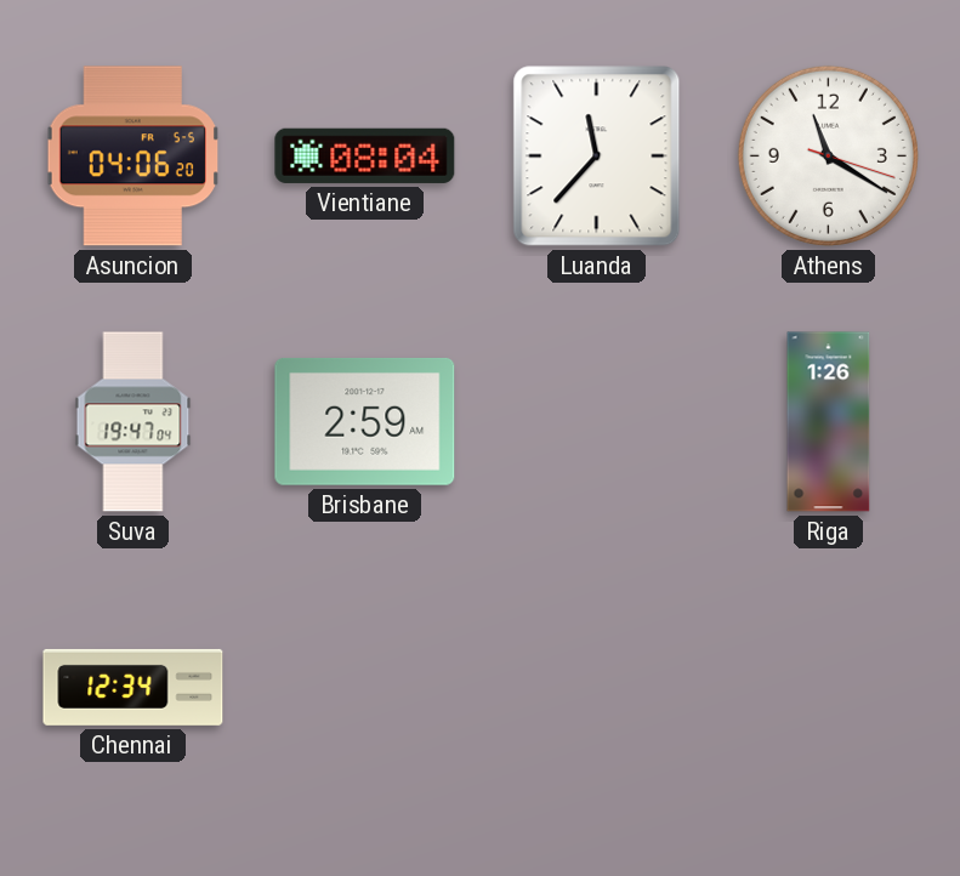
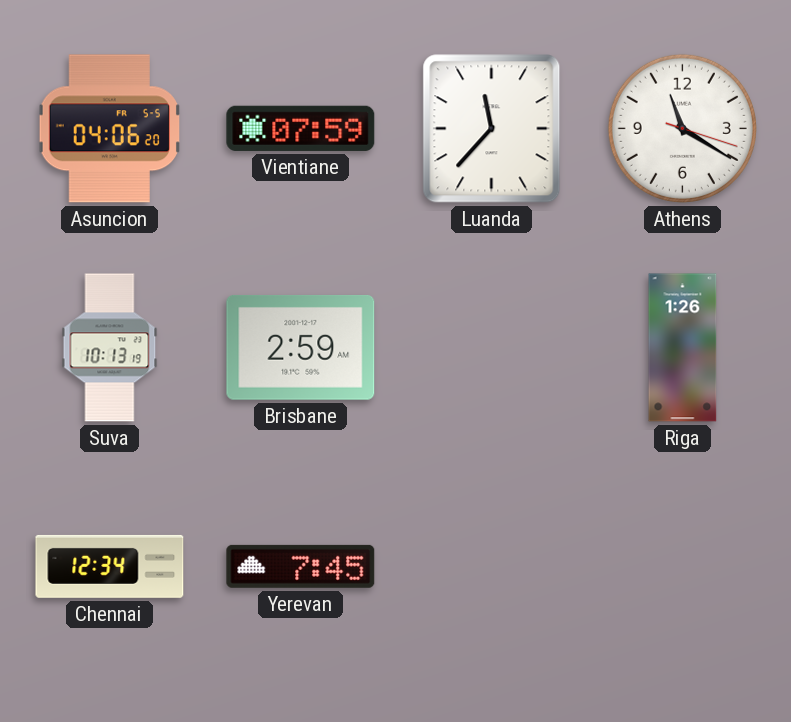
Vientiane: 08:04 -> 07:59 (301, 128)
Suva: 19:47 -> 10:13 (110, 348)
Yerevan: none -> 7:45 (301, 566)
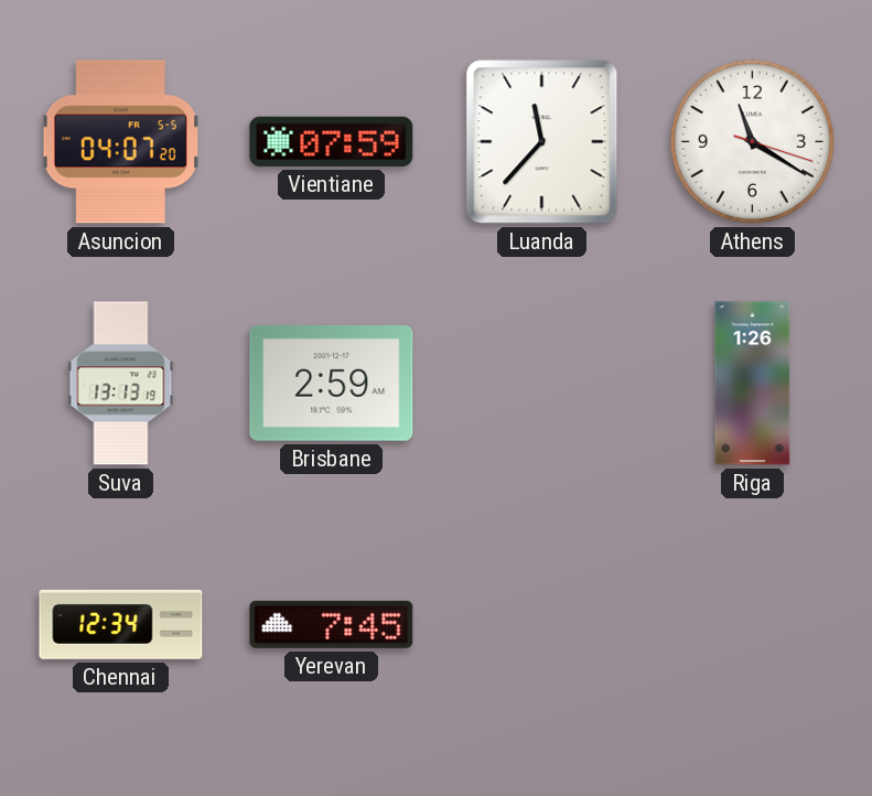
Asuncion: 04:06 -> 04:07 (120, 142)
Suva: 10:13 -> 13:13 (121, 384)
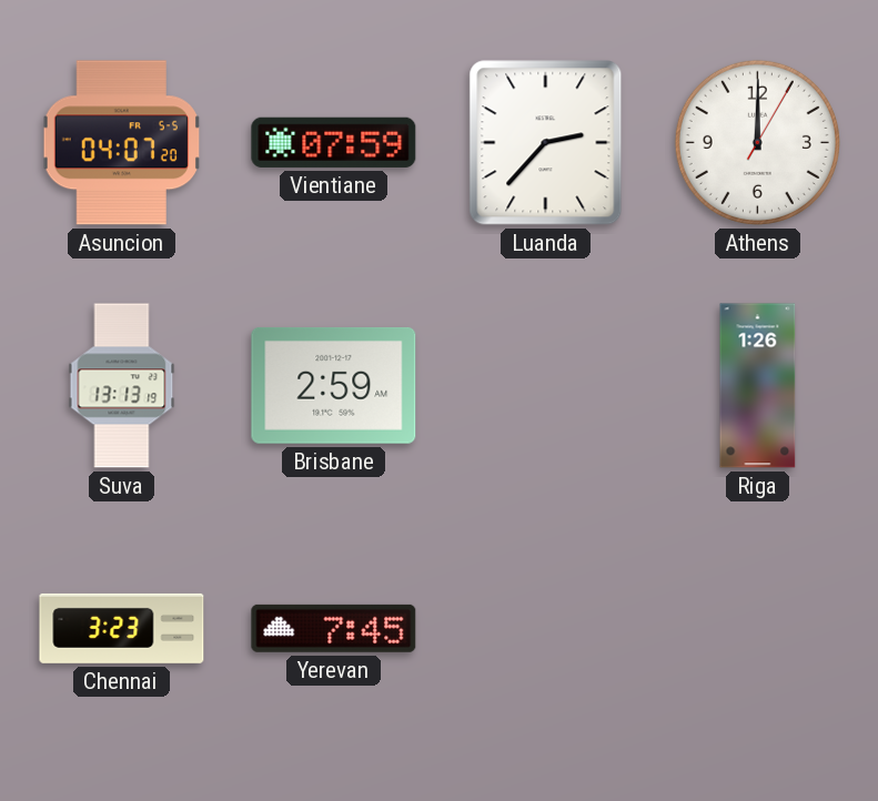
Luanda: 11:37 -> 2:37 (546, 143)
Athens: 11:20 -> 12:00 (757, 142)
Chennai: 12:34 -> 3:23 (122, 628)
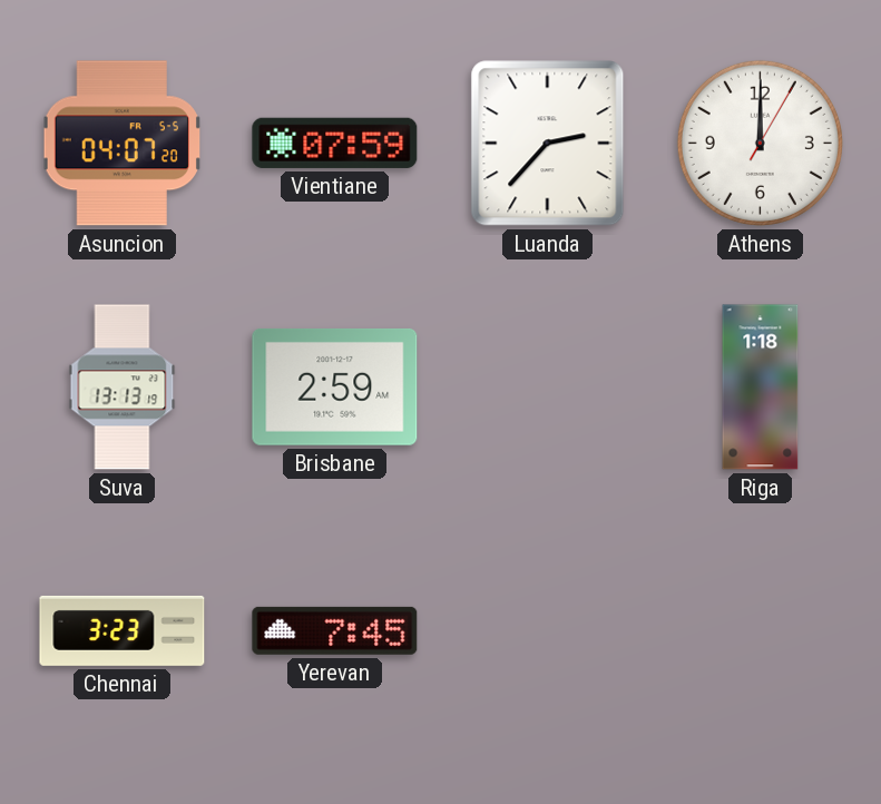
Riga: 1:26 -> 1:18 (761, 388)
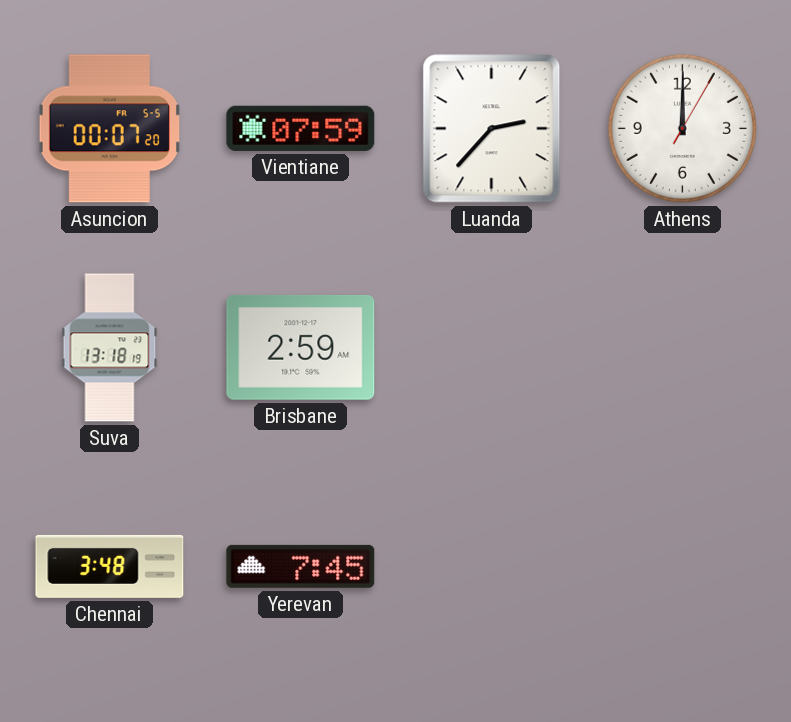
Asuncion: 04:07 -> 00:07 (109, 129)
Suva: 13:13 -> 13:18 (110, 348)
Riga: 1:18 -> none (761, 388)
Chennai: 3:23 -> 3:48 (110, 566)
